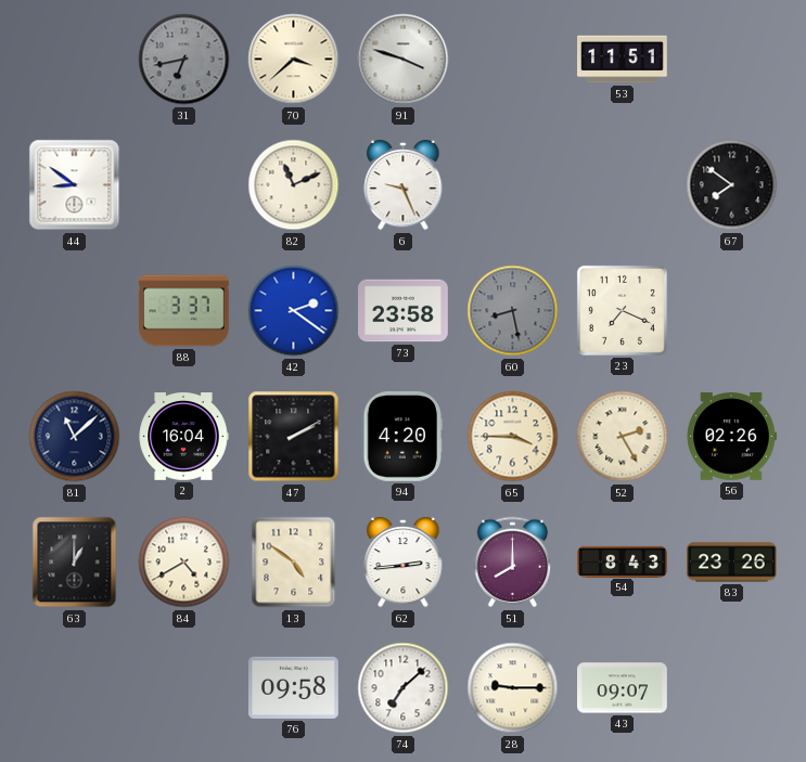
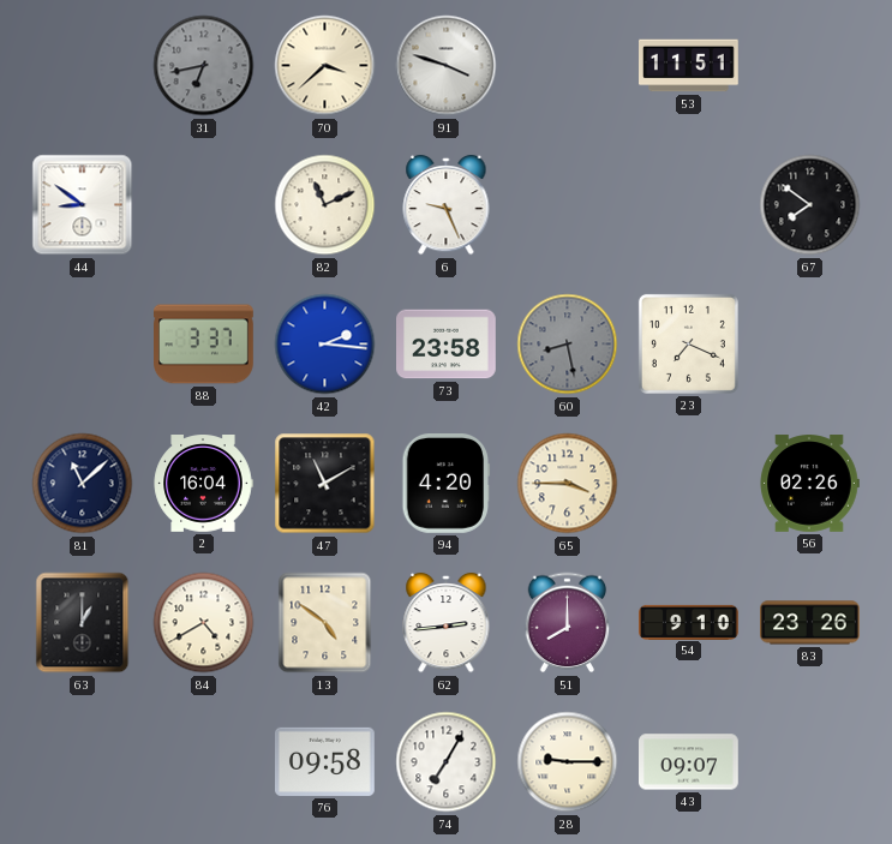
42: 2:21 -> 2:16 (325, 345)
47: 2:10 -> 11:10 (325, 484)
52: 2:25 -> none (623, 437)
54: 8:43 -> 9:10 (689, 622)
74: 7:08 -> 7:05 (447, 762)
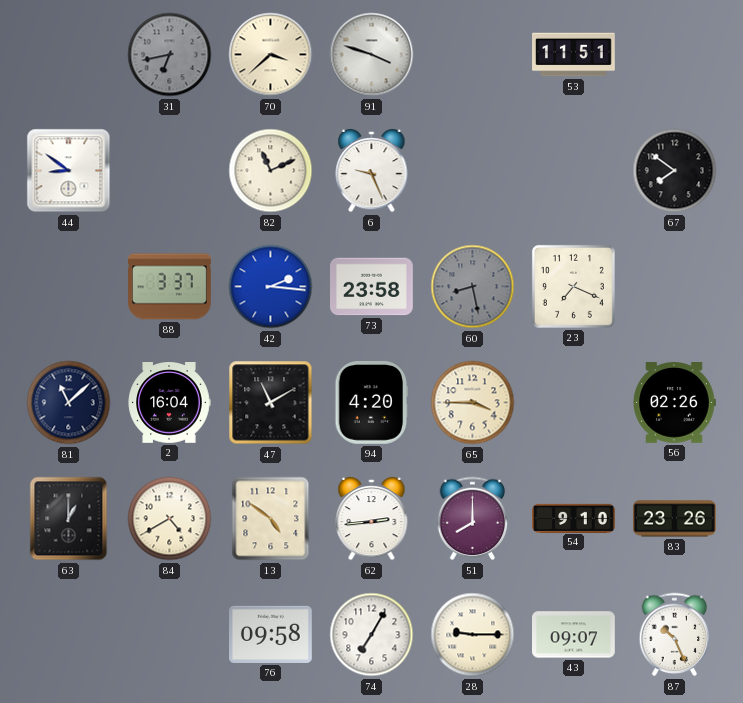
87: none -> 10:26 (675, 635)
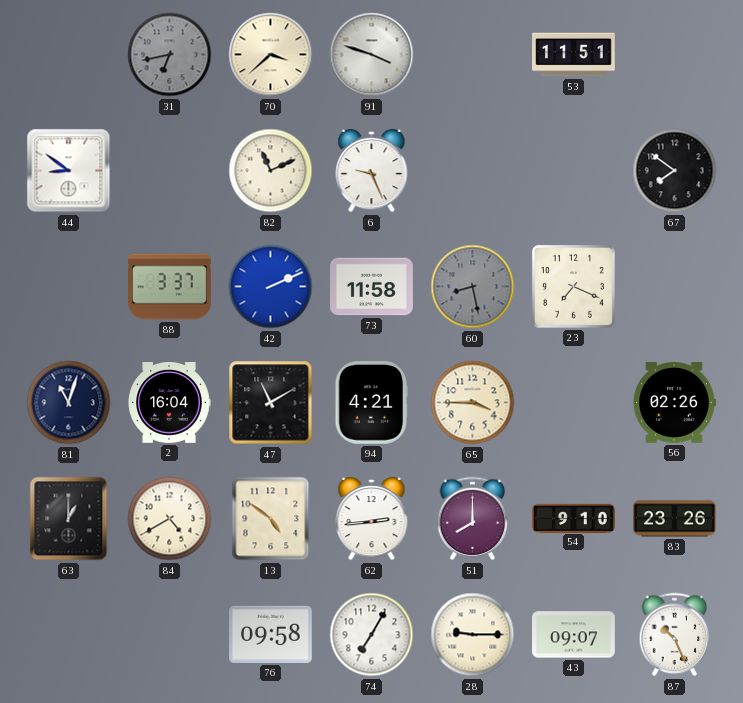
42: 2:16 -> 2:11 (271, 287)
73: 23:58 -> 11:58 (372, 287)
81: 11:08 -> 11:03 (69, 403)
94: 4:20 -> 4:21 (372, 403)
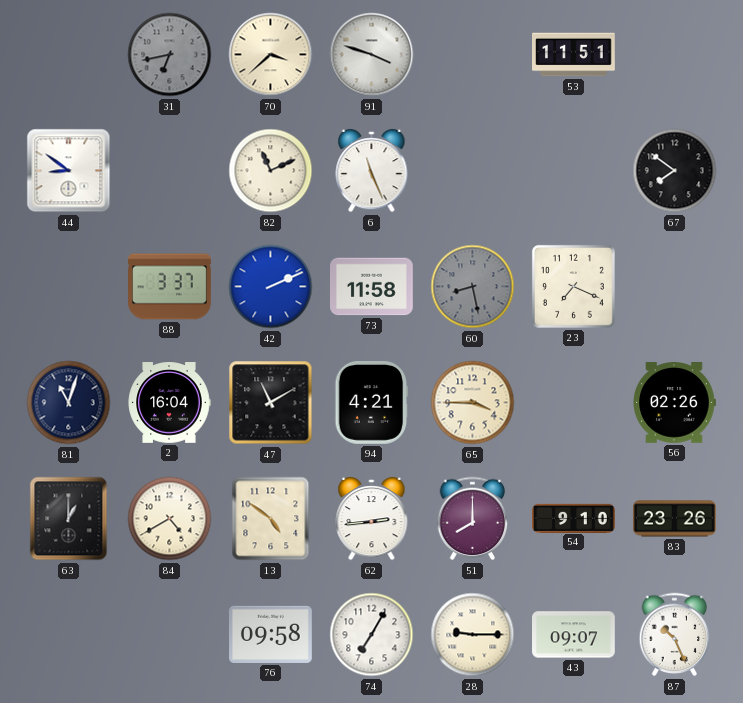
6: 9:26 -> 11:26 (372, 171)
